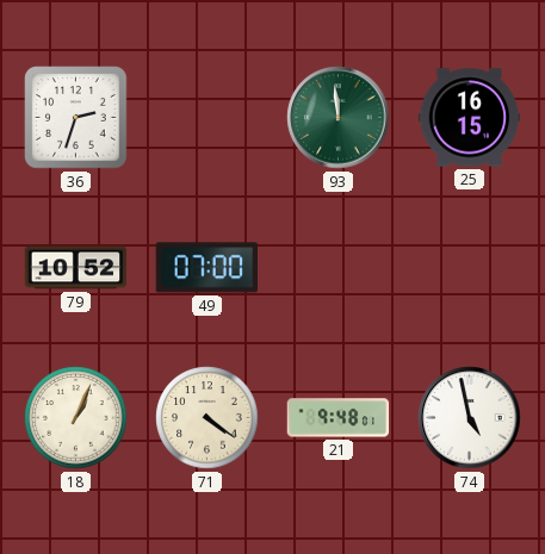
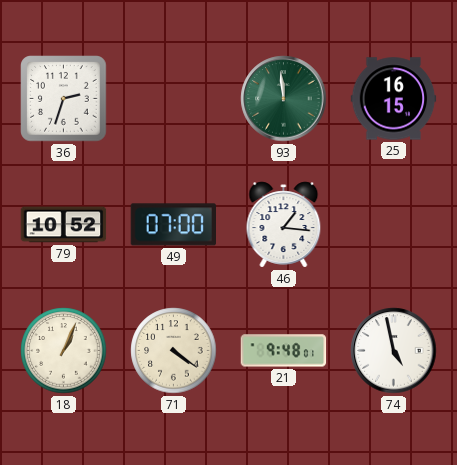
46: none -> 1:16 (284, 225)
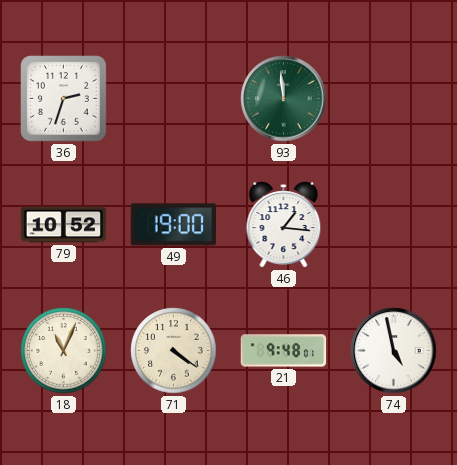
25: 16:15 -> none (394, 99)
49: 07:00 -> 19:00 (174, 225)
18: 1:04 -> 11:04 (64, 351)
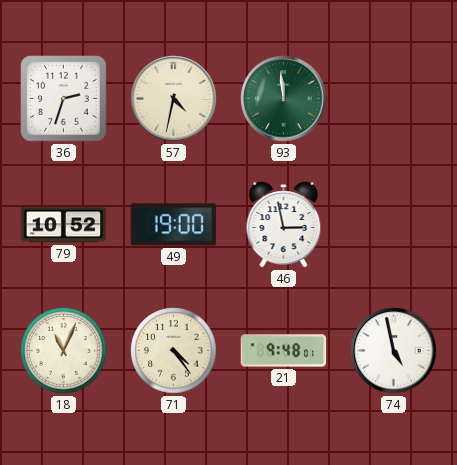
57: none -> 4:32 (174, 99)
46: 1:16 -> 2:58 (284, 225)
71: 4:21 -> 4:24 (174, 351)
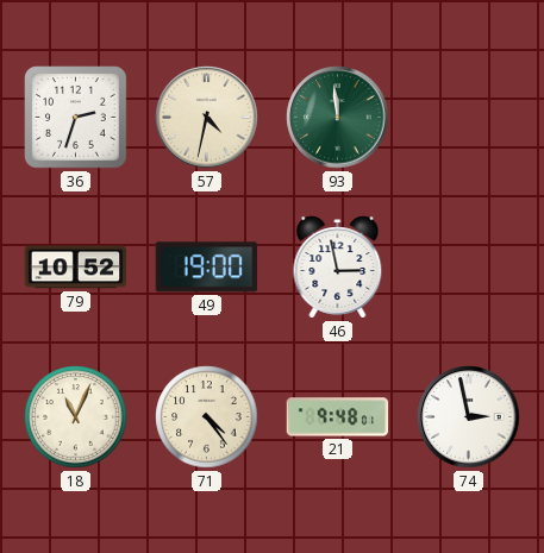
74: 4:58 -> 2:58 (469, 417)
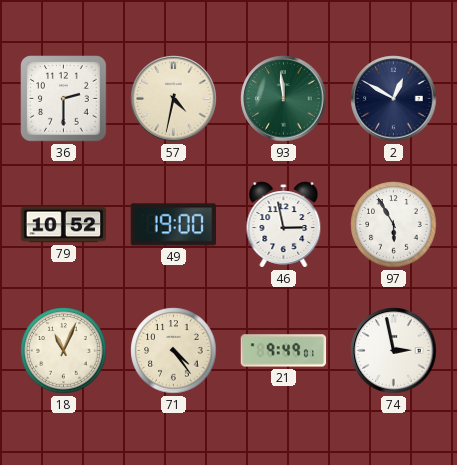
36: 2:33 -> 2:30 (64, 99)
2: none -> 12:50 (394, 99)
97: none -> 5:55 (394, 225)
21: 9:48 -> 9:49 (284, 351)
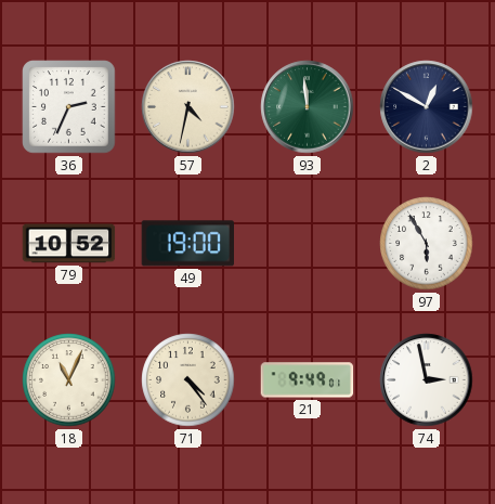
36: 2:30 -> 2:34 (69, 107)
46: 2:58 -> none (284, 225)
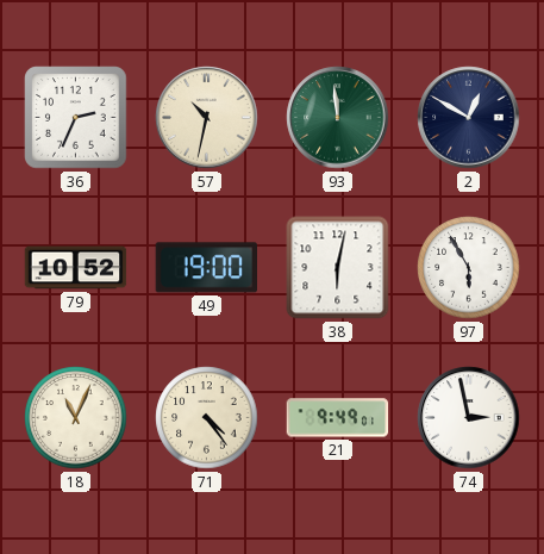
57: 4:32 -> 10:32 (207, 118)
38: none -> 6:02 (338, 268)
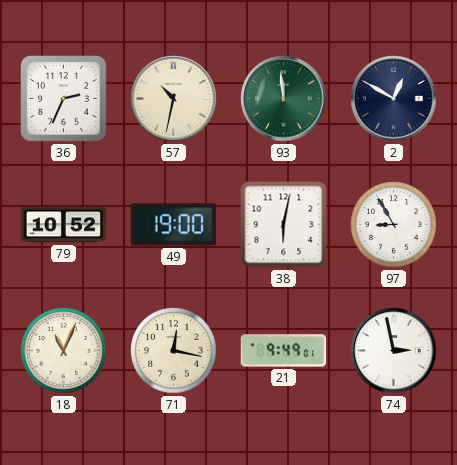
97: 5:55 -> 8:55 (394, 225)
71: 4:24 -> 12:17 (174, 351)
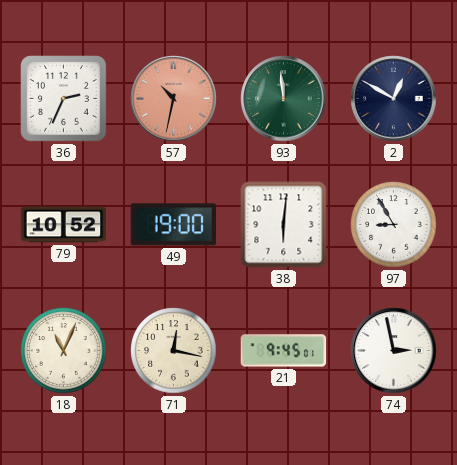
57 dial: cream -> salmon (174, 99)
38: 6:02 -> 6:01 (284, 225)
21: 9:49 -> 9:45 (284, 351)
